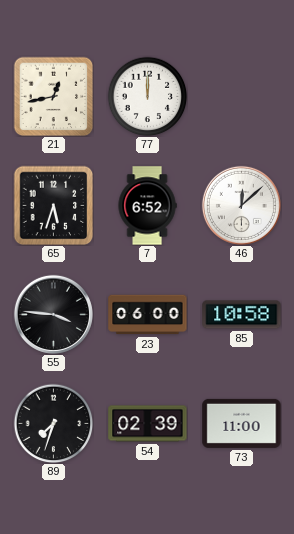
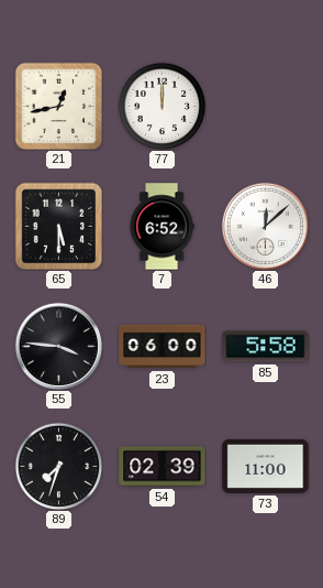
65: 5:33 -> 5:30 (58, 226)
85: 10:58 -> 5:58 (266, 347)
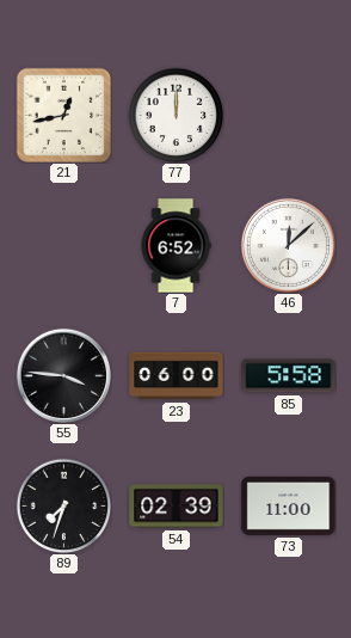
65: 5:30 -> none (58, 226)
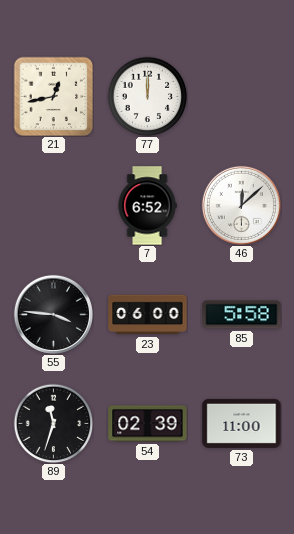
89: 7:33 -> 11:33 (53, 423)
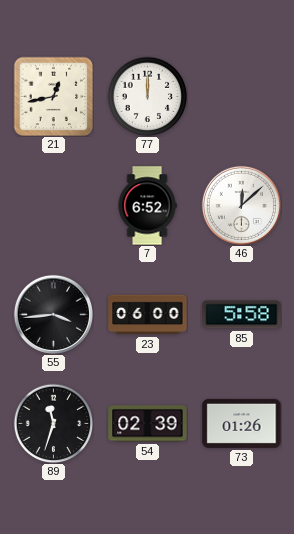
55: 3:46 -> 3:44 (53, 314)
73: 11:00 -> 01:26 (242, 423)
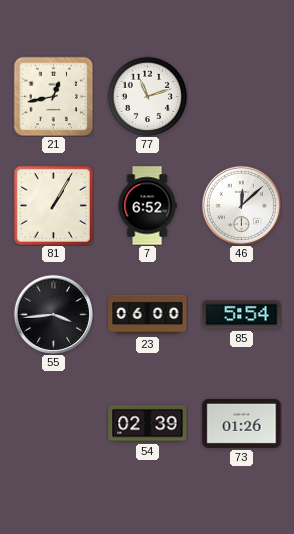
77: 12:00 -> 11:12 (147, 96)
81: none -> 1:05 (53, 205)
85: 5:58 -> 5:54 (242, 315)
89: 11:33 -> none (53, 423)
